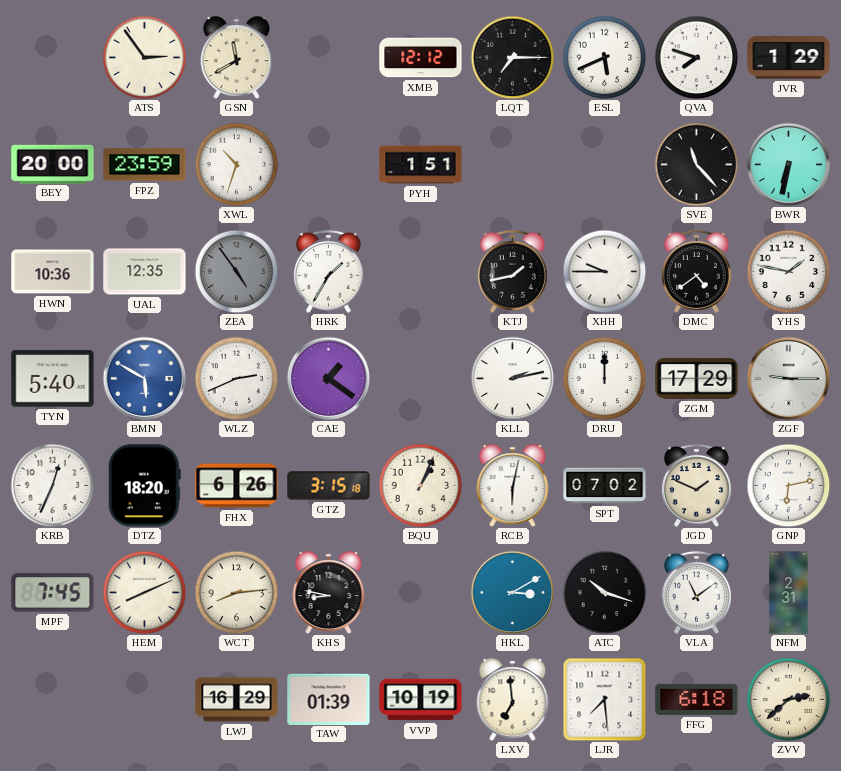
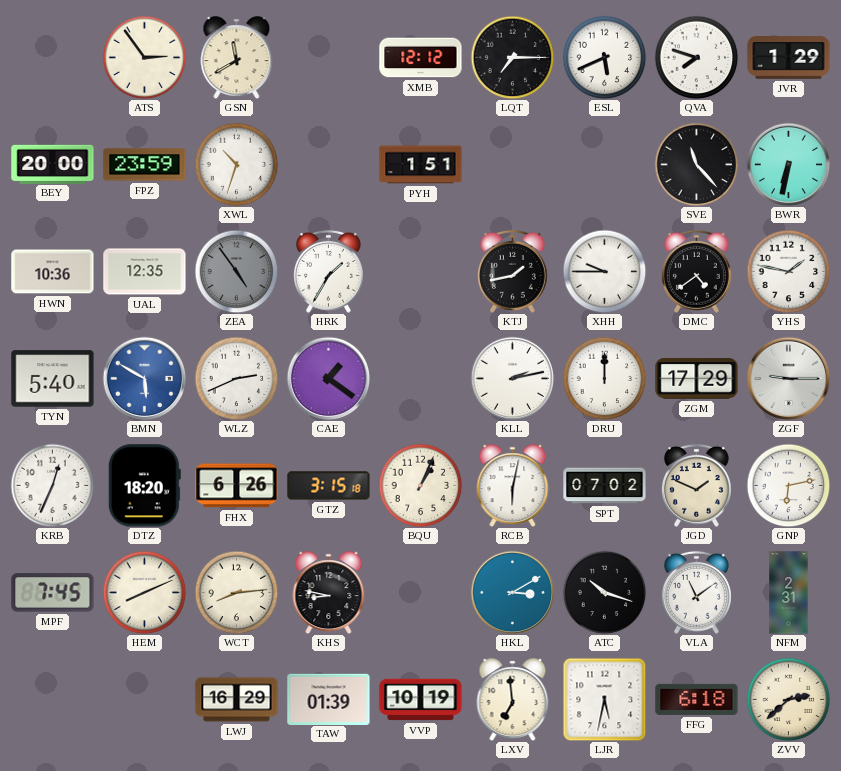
LJR: 7:29 -> 5:32 (604, 699)
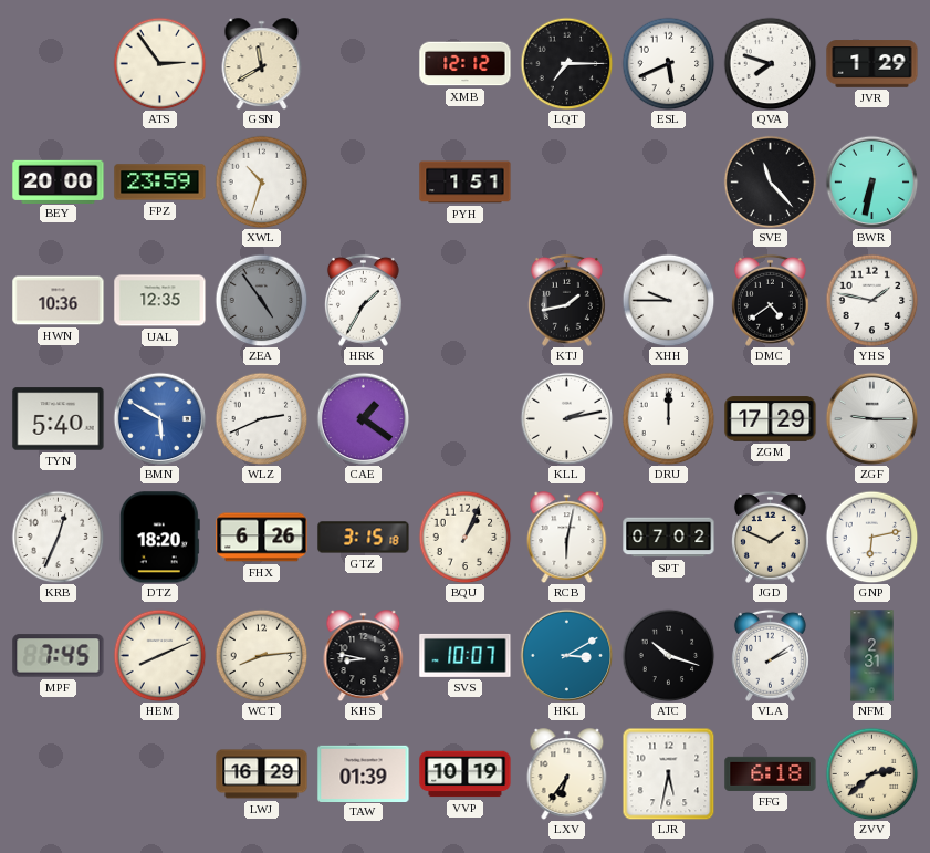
SVS: none -> 10:07 (466, 655)
VLA: 11:09 -> 2:09 (770, 655)
LXV: 6:59 -> 6:36 (567, 774)
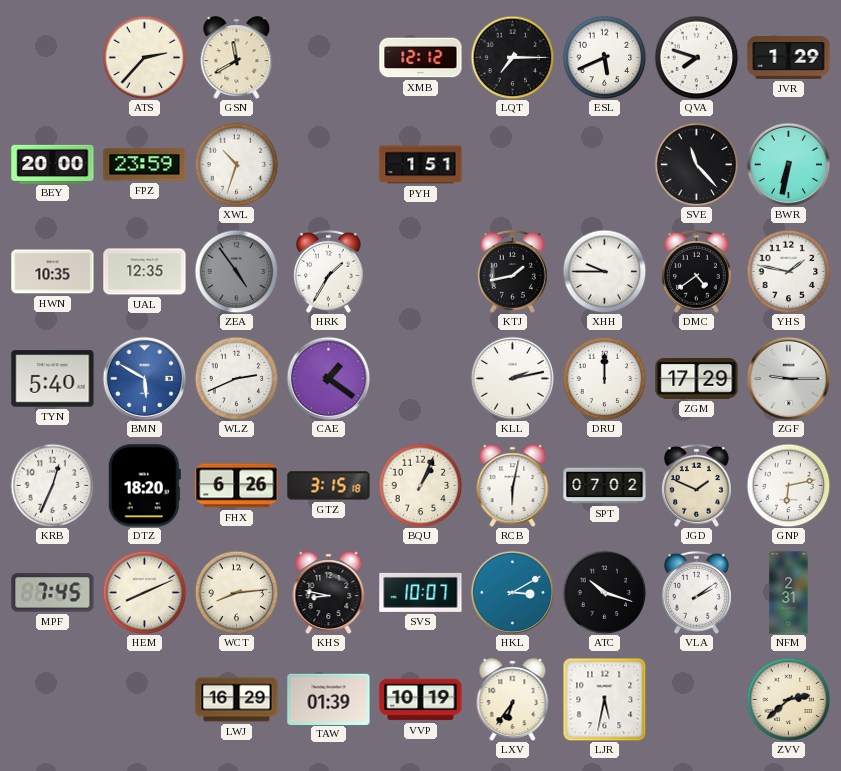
ATS: 2:54 -> 2:37 (144, 57)
HWN: 10:36 -> 10:35 (53, 272)
FFG: 6:18 -> none (771, 773)
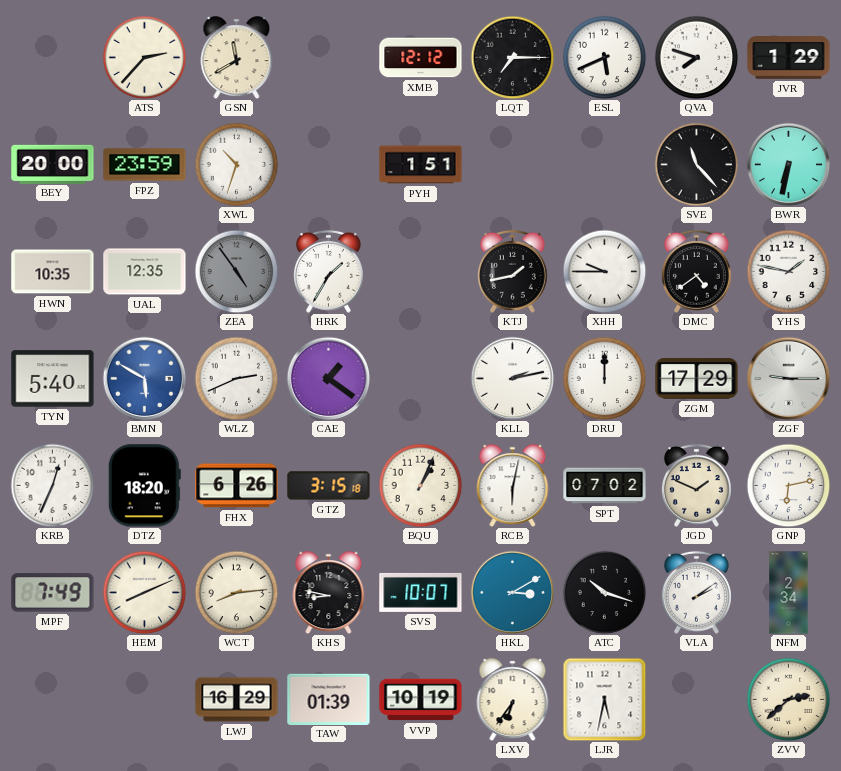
MPF: 7:45 -> 7:49 (53, 593)
NFM: 2:31 -> 2:34 (789, 593)
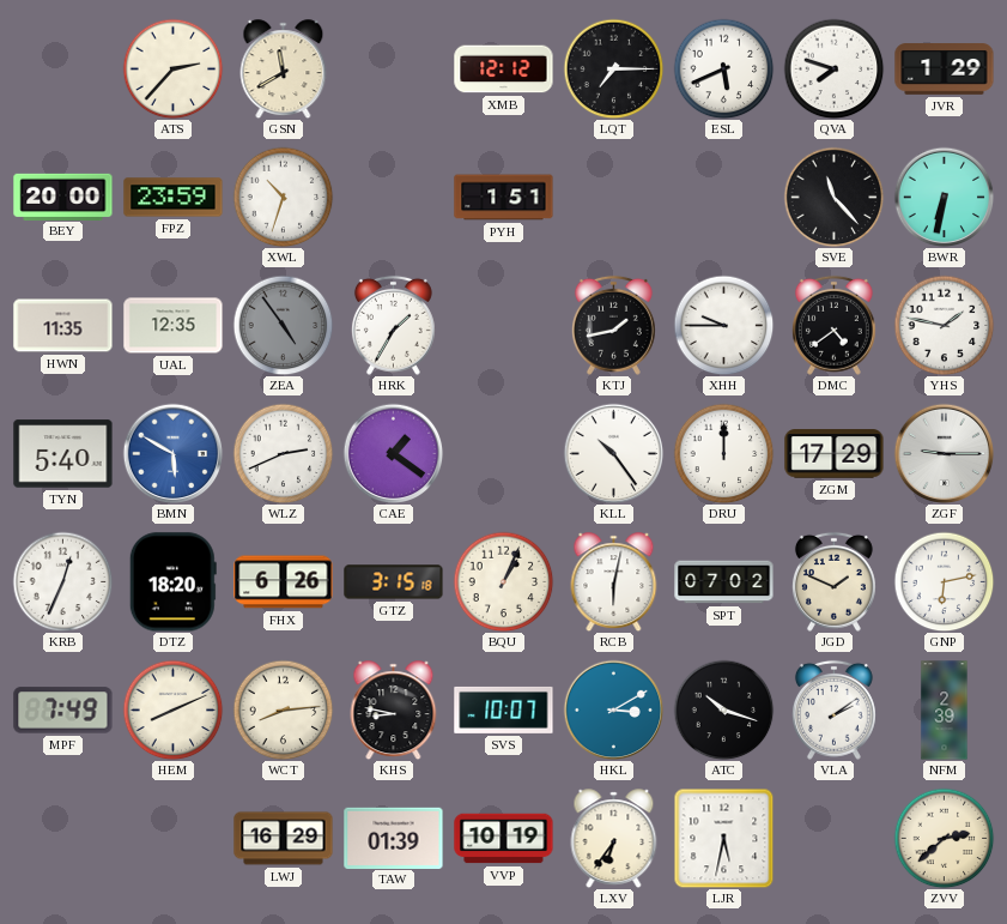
HWN: 10:35 -> 11:35 (63, 326)
KLL: 2:13 -> 10:24 (613, 453)
NFM: 2:34 -> 2:39 (945, 711)
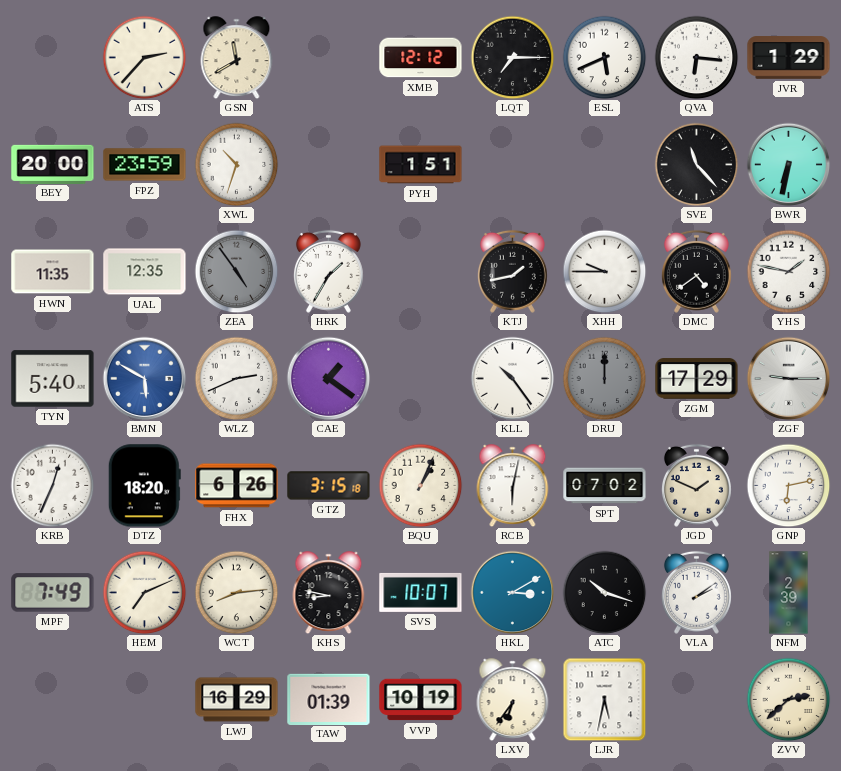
QVA: 7:48 -> 6:16 (696, 57)
DRU dial: white -> grey (604, 378)
HEM: 8:11 -> 7:11 (144, 592)
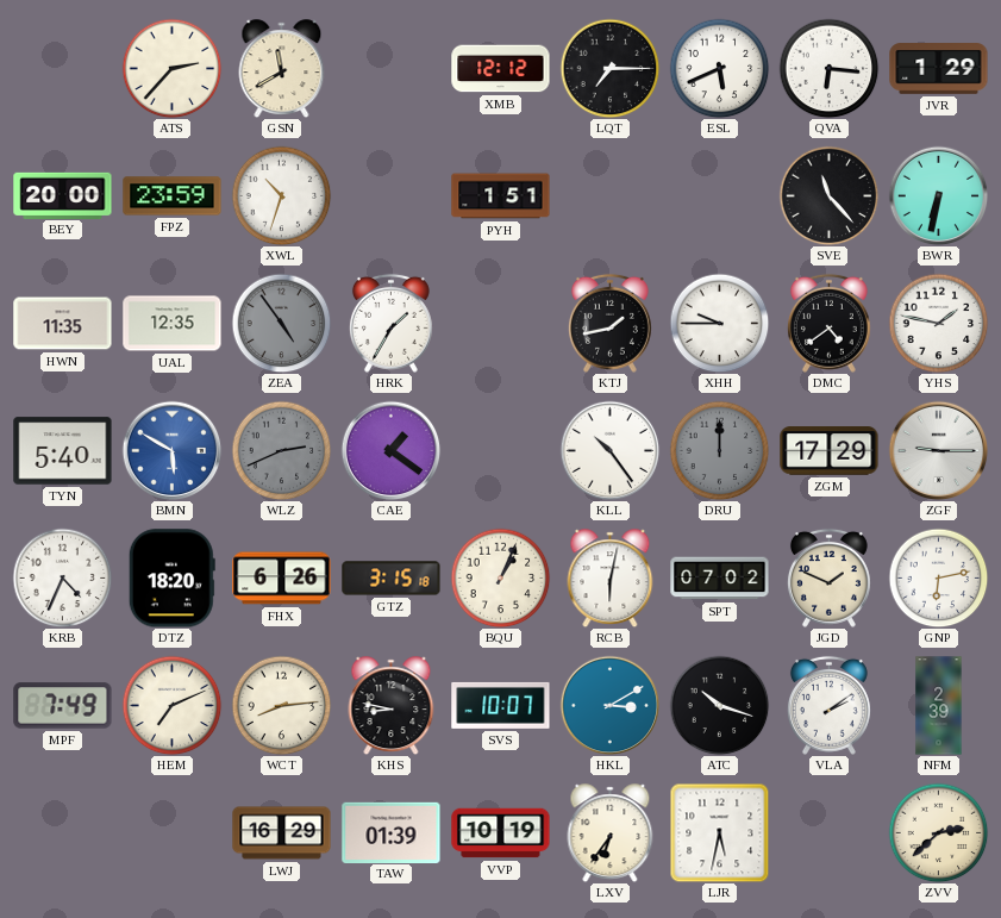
WLZ dial: white -> grey (281, 450)
KRB: 12:34 -> 4:34 (62, 577)
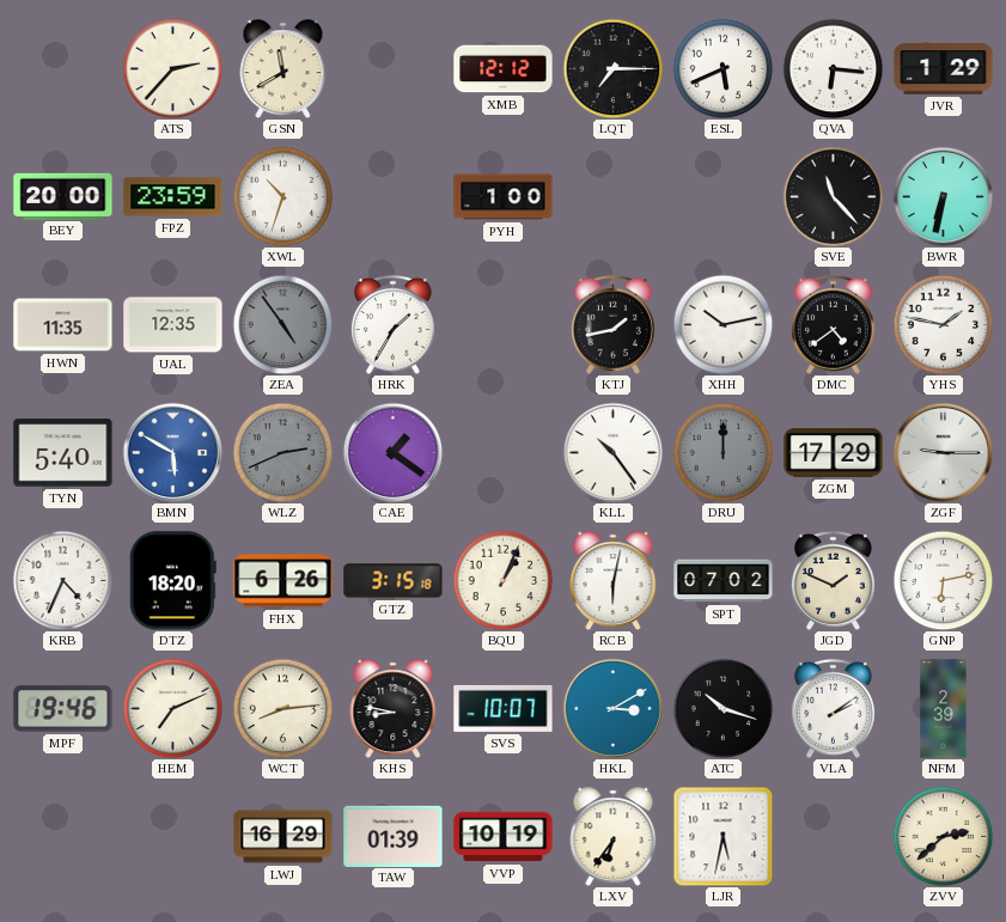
PYH: 1:51 -> 1:00 (504, 197)
XHH: 9:45 -> 10:13 (723, 324)
MPF: 7:49 -> 19:46 (63, 709)
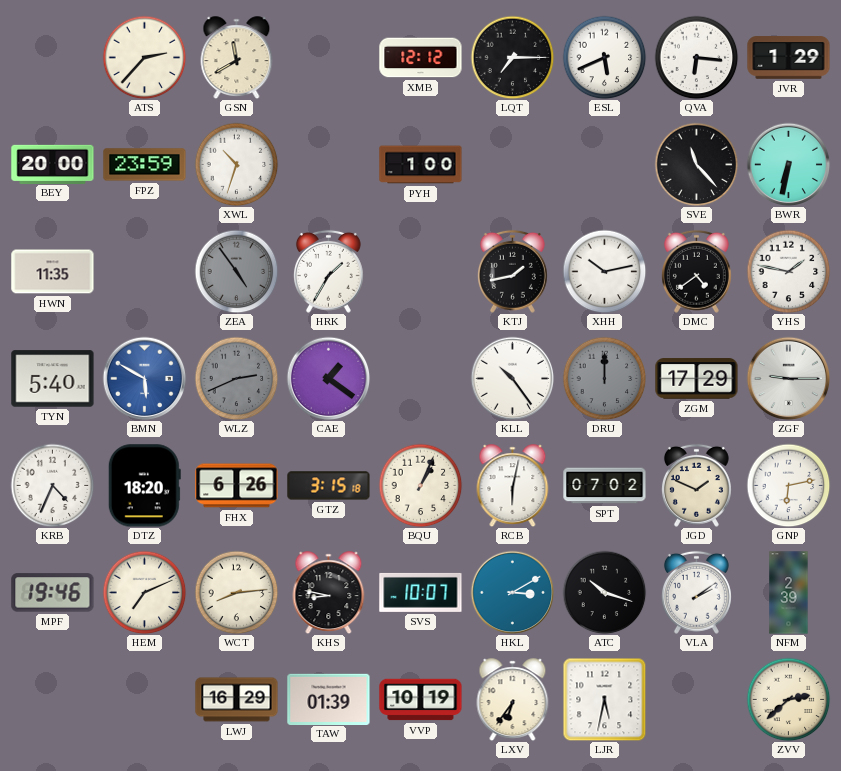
UAL: 12:35 -> none (173, 325)
